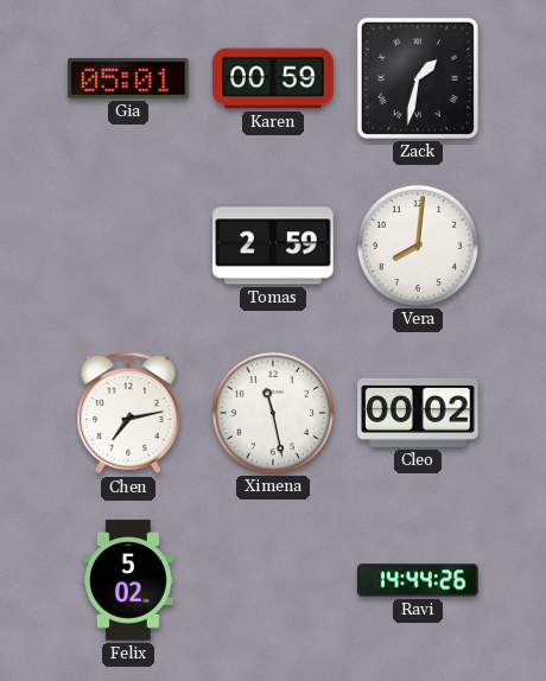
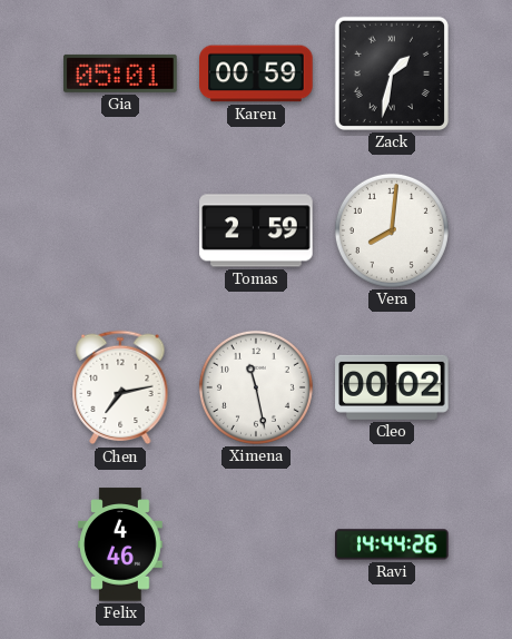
Felix: 5:02 -> 4:46 (121, 544)
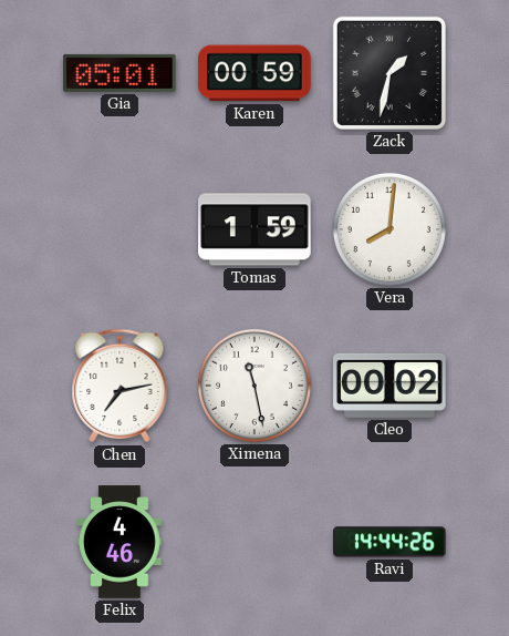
Tomas: 2:59 -> 1:59 (254, 229)
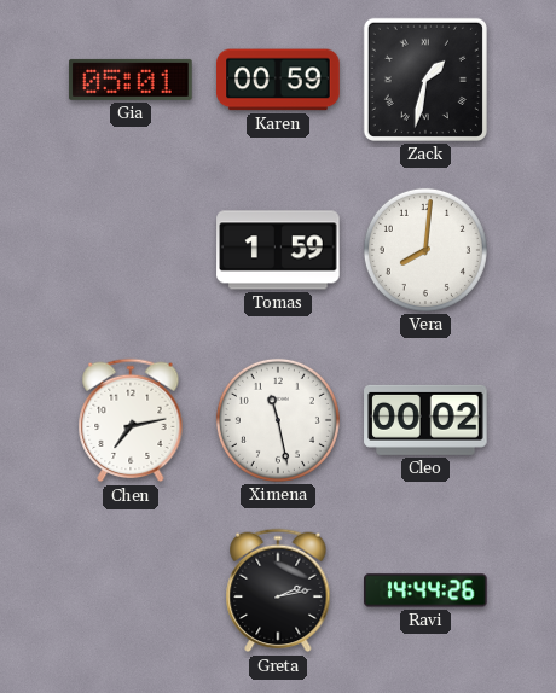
Felix: 4:46 -> none (121, 542)
Greta: none -> 2:13 (278, 590)
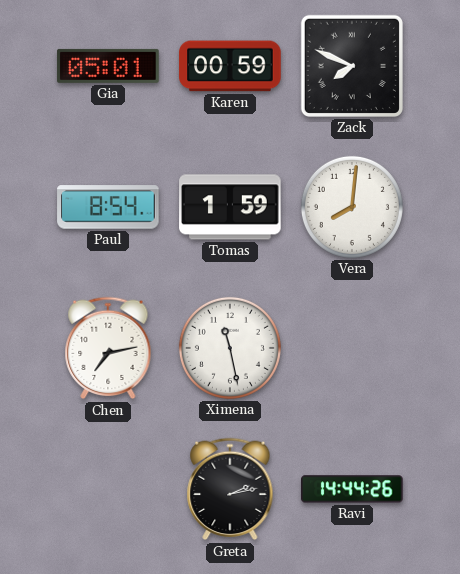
Zack: 1:32 -> 7:49 (352, 66)
Paul: none -> 8:54 (108, 207)
Cleo: 00:02 -> none (425, 420)
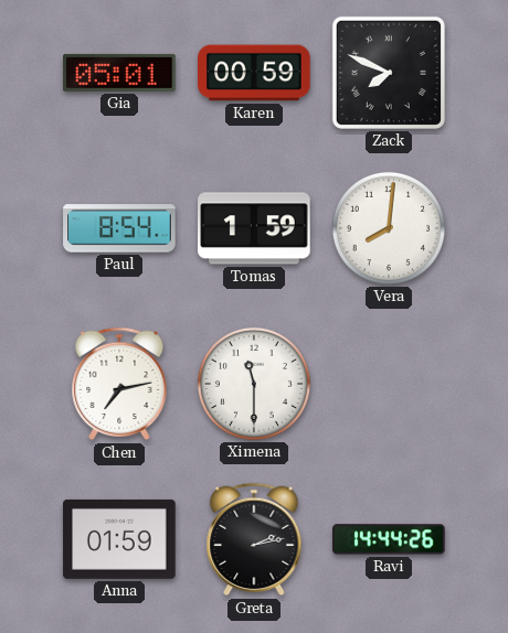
Ximena: 11:28 -> 11:30 (254, 384)
Anna: none -> 01:59 (119, 539)
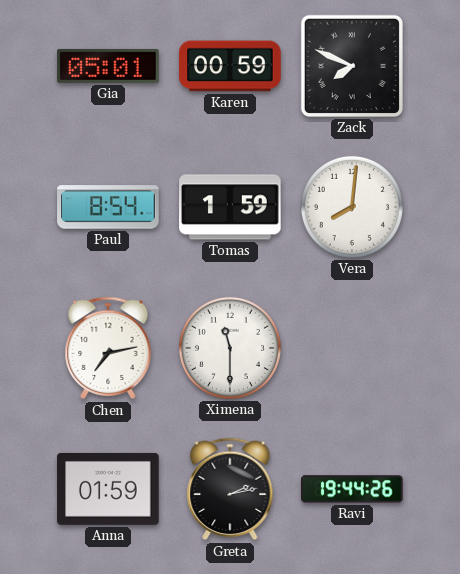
Ravi: 14:44 -> 19:44 (352, 489)
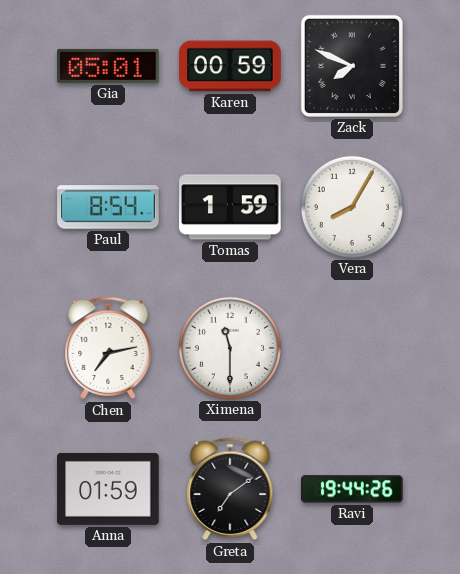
Vera: 8:01 -> 8:05 (352, 207)
Greta: 2:13 -> 7:09 (230, 489)
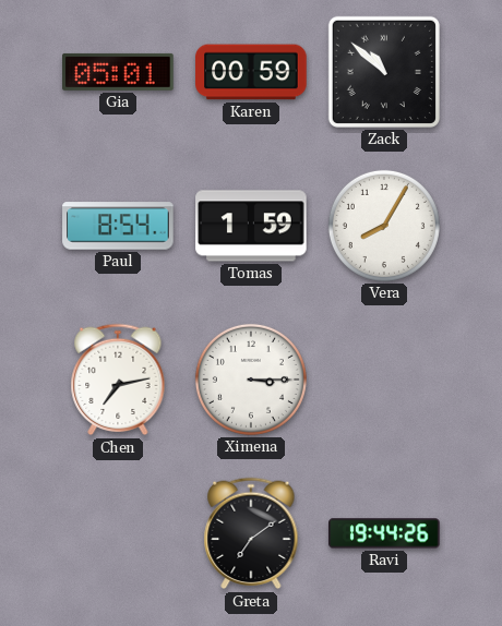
Zack: 7:49 -> 10:52 (384, 72)
Ximena: 11:30 -> 3:15 (251, 380)
Anna: 01:59 -> none (108, 489)
